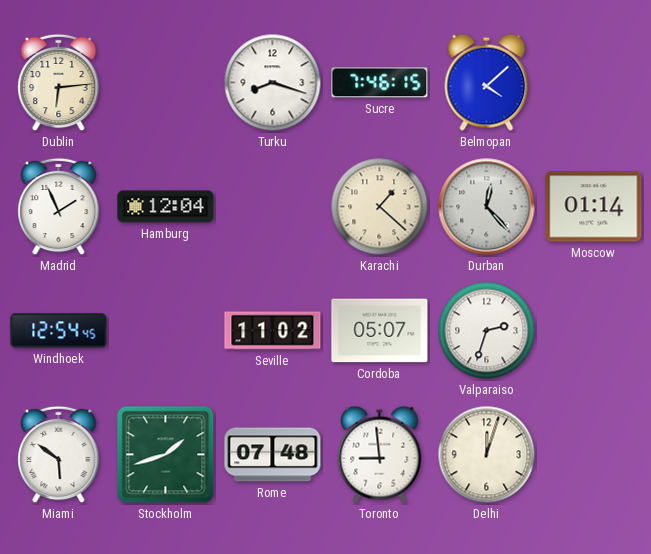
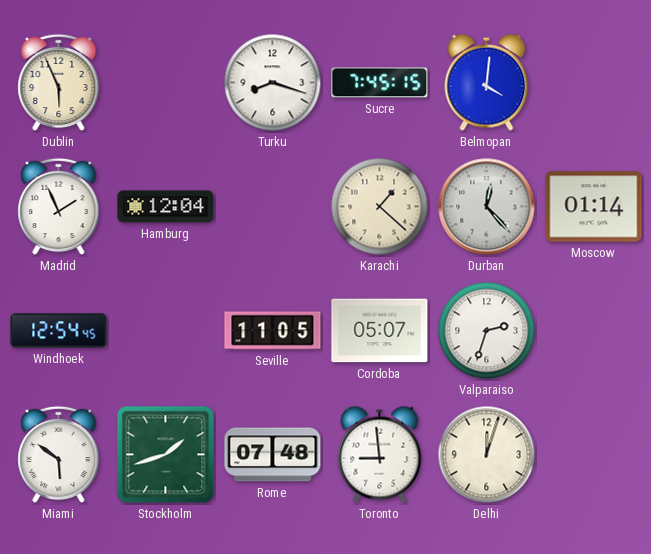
Dublin: 6:14 -> 5:56 (59, 83)
Sucre: 7:46 -> 7:45 (380, 83)
Belmopan: 4:08 -> 4:01 (487, 82)
Seville: 11:02 -> 11:05 (273, 331)
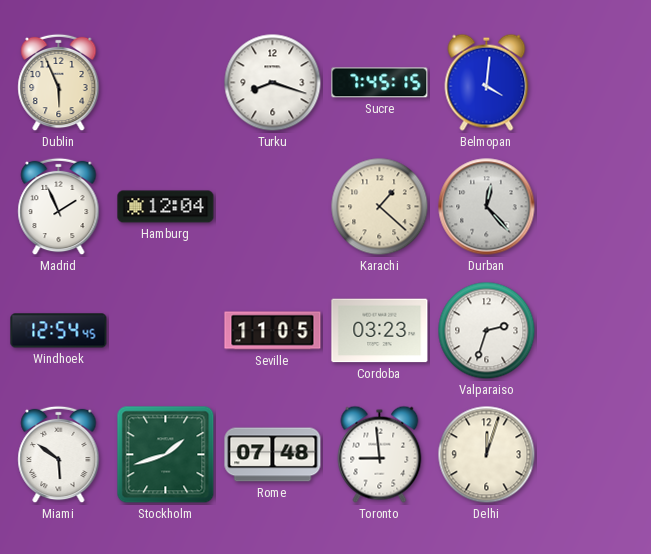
Moscow: 01:14 -> none (594, 207)
Cordoba: 05:07 -> 03:23 (380, 331)
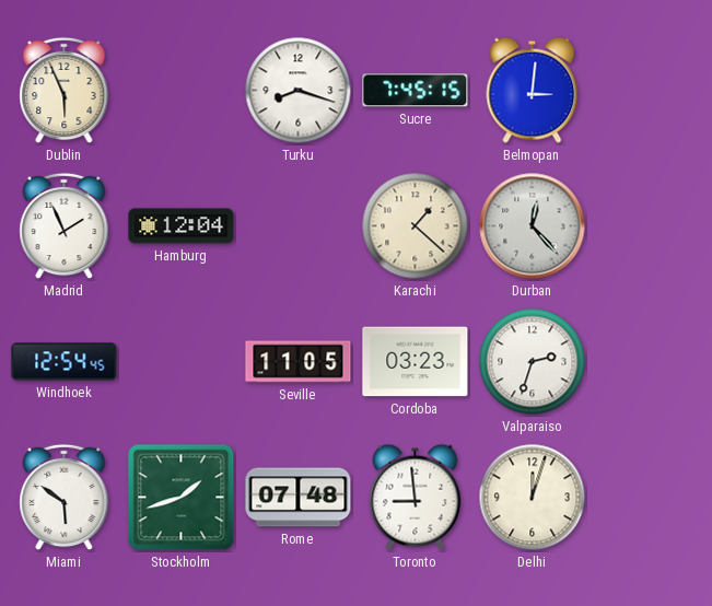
Belmopan: 4:01 -> 3:01 (533, 90)
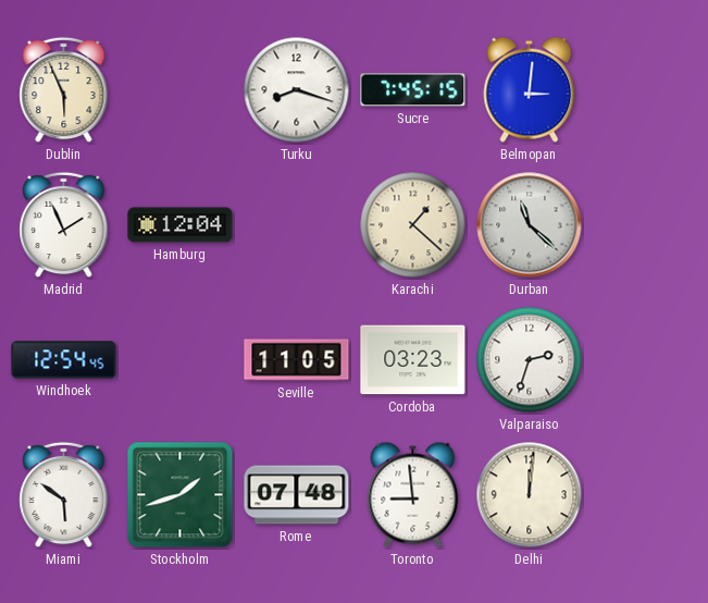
Durban: 12:23 -> 11:22 (530, 225)
Delhi: 12:03 -> 12:01 (530, 495)
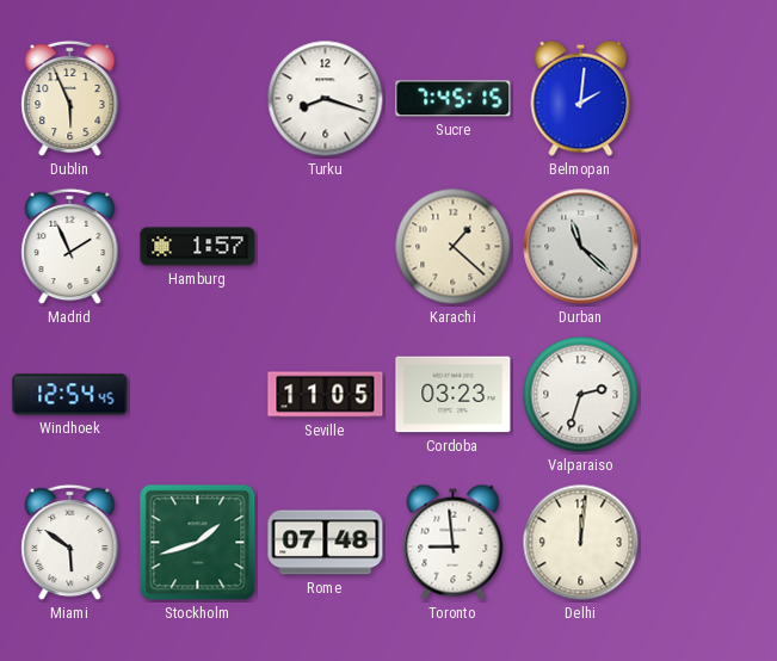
Belmopan: 3:01 -> 2:01 (581, 98)
Hamburg: 12:04 -> 1:57 (198, 247)
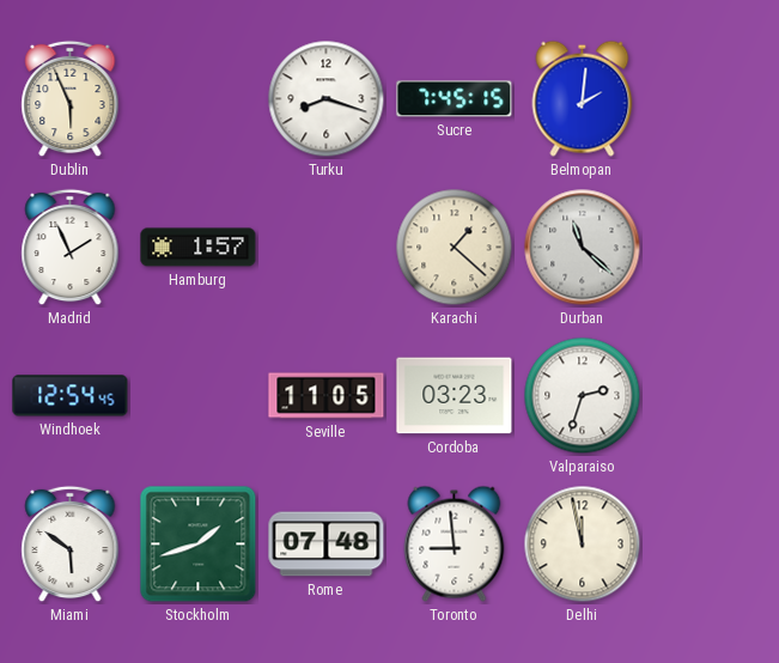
Delhi: 12:01 -> 11:58 (583, 545)
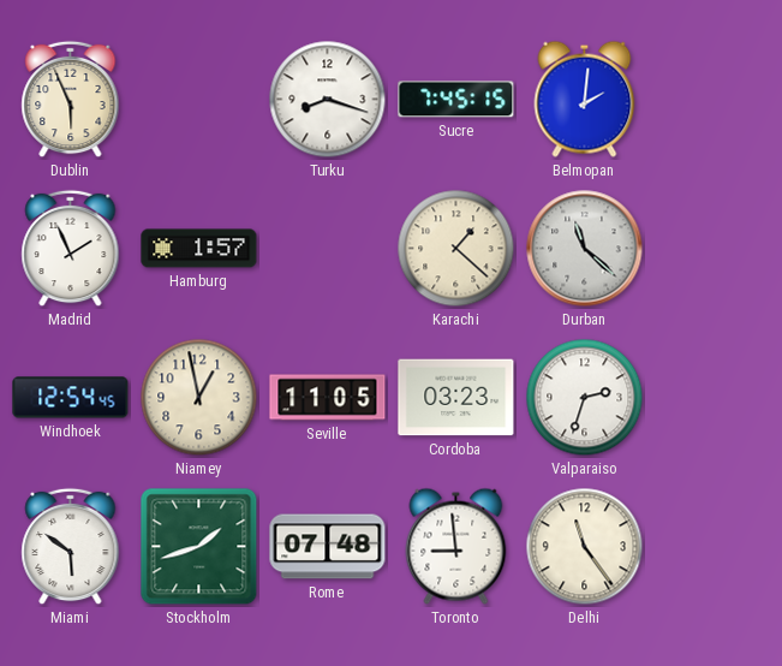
Niamey: none -> 12:58 (199, 398)
Delhi: 11:58 -> 11:24 (585, 547)
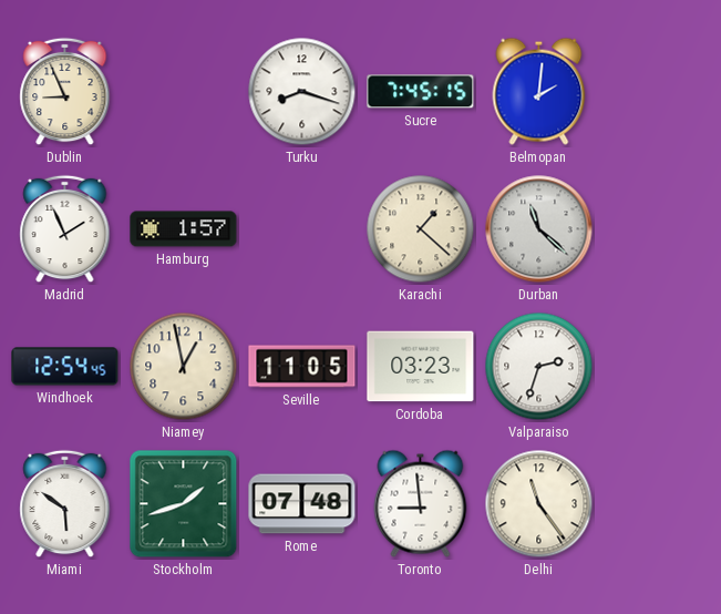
Dublin: 5:56 -> 8:56 (65, 92)
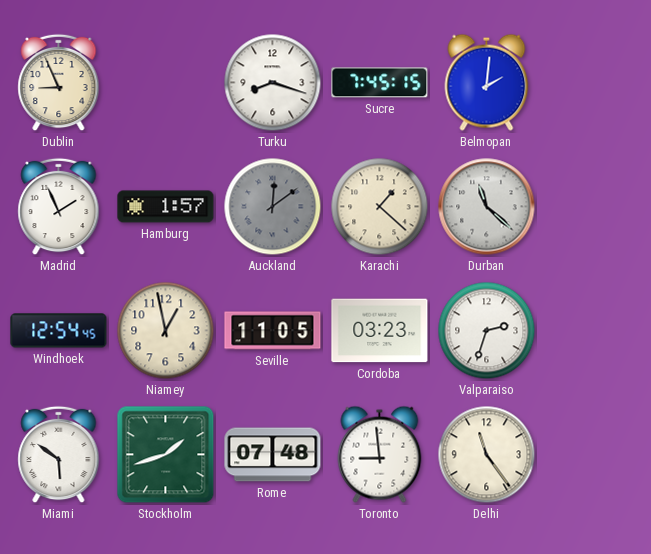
Auckland: none -> 12:09 (273, 207)
